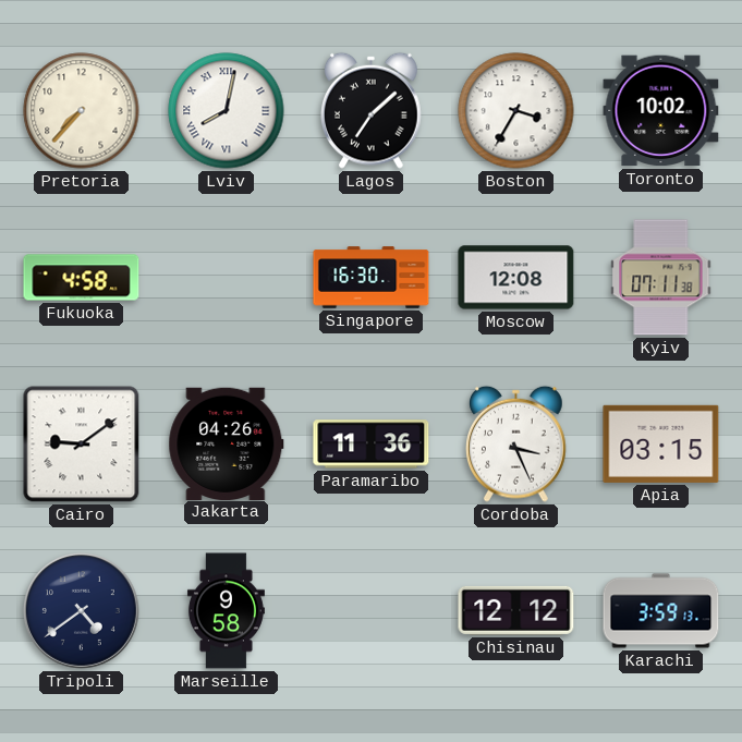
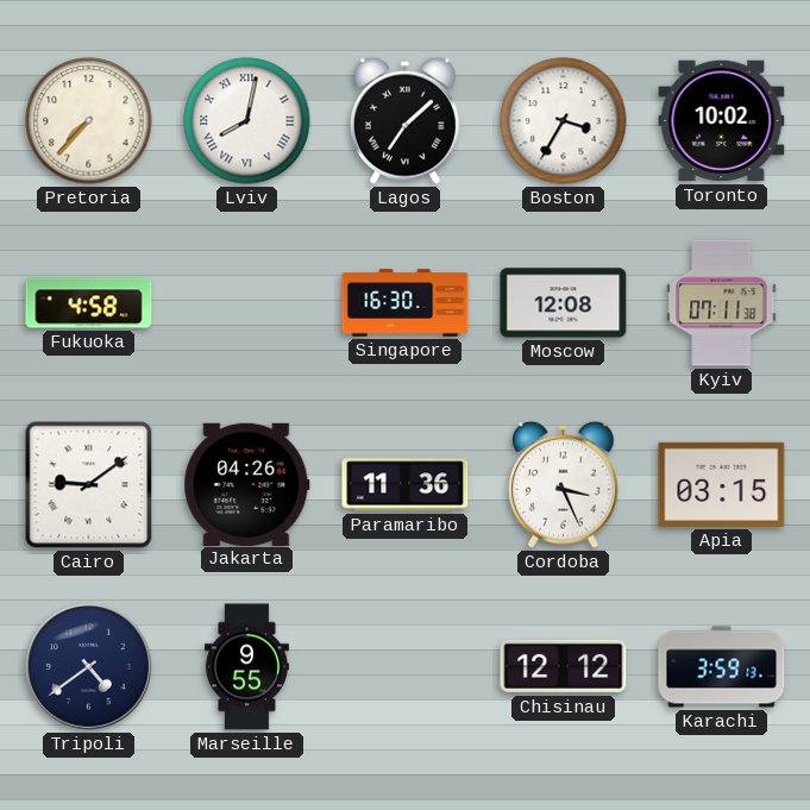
Marseille: 9:58 -> 9:55 (246, 667)
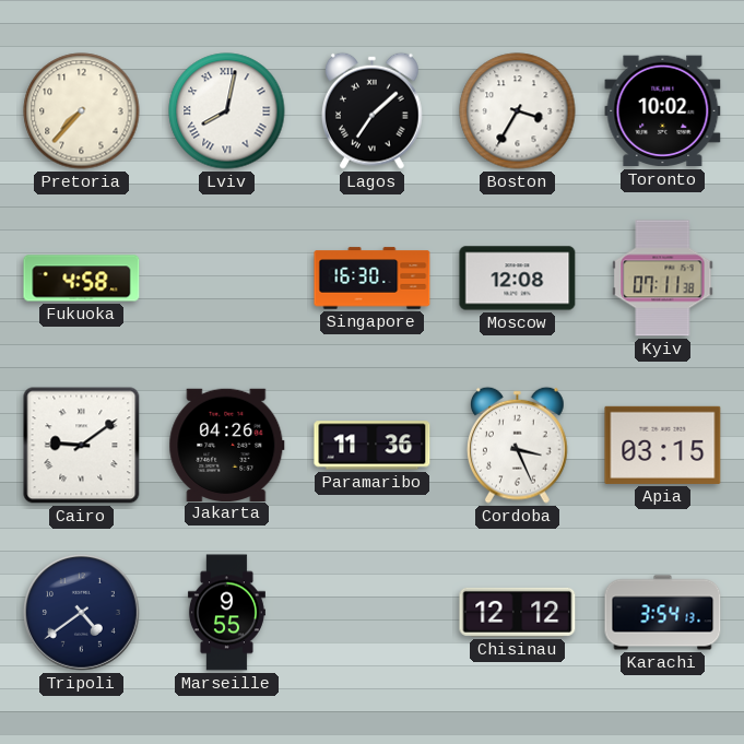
Karachi: 3:59 -> 3:54 (663, 613)
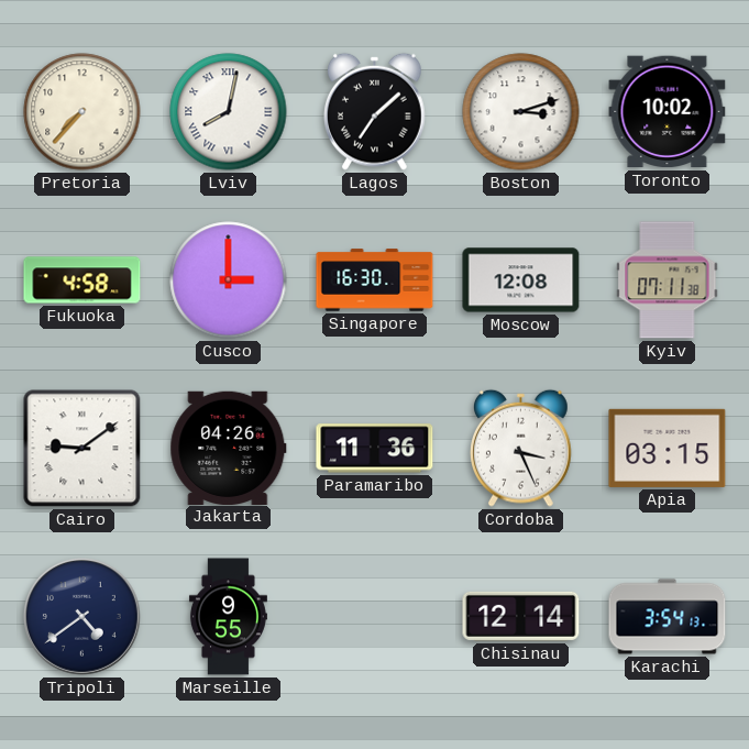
Boston: 3:35 -> 3:12 (521, 112)
Cusco: none -> 3:00 (229, 280)
Chisinau: 12:12 -> 12:14 (521, 616)
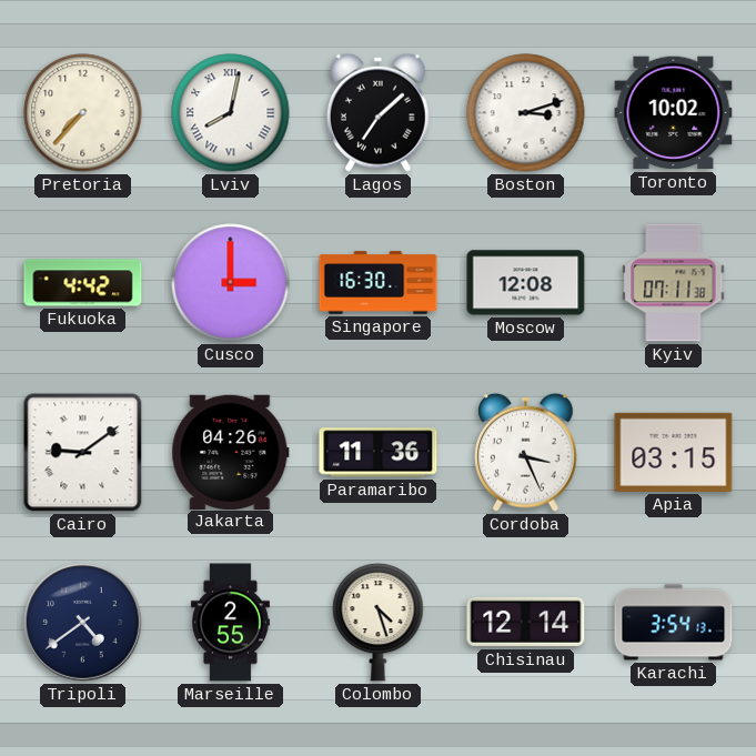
Fukuoka: 4:58 -> 4:42 (83, 283)
Marseille: 9:55 -> 2:55 (230, 623)
Colombo: none -> 4:27 (379, 622)
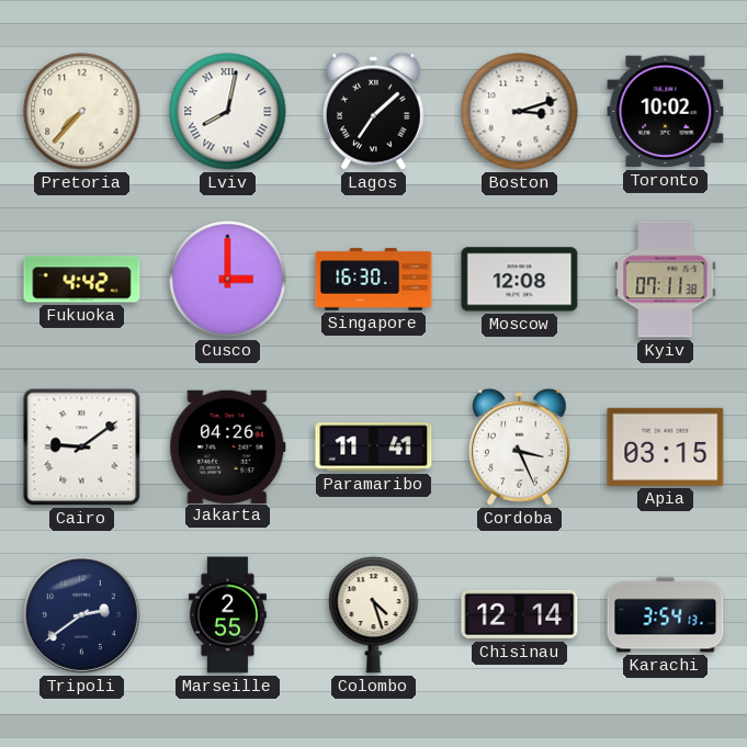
Paramaribo: 11:36 -> 11:41 (374, 448)
Tripoli: 4:39 -> 2:39 (81, 614)
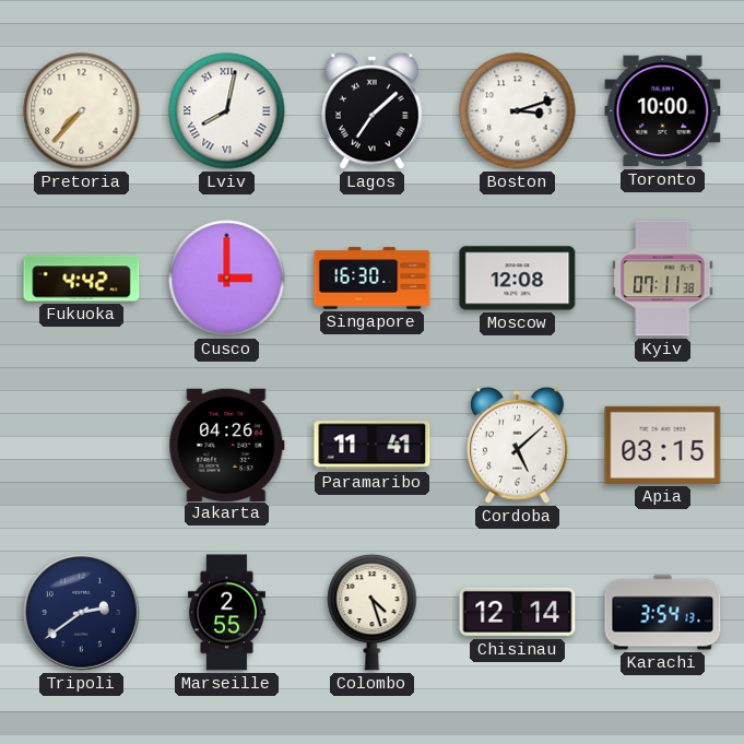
Toronto: 10:02 -> 10:00 (663, 111)
Cairo: 9:09 -> none (82, 448)
Cordoba: 3:26 -> 5:08 (518, 445)
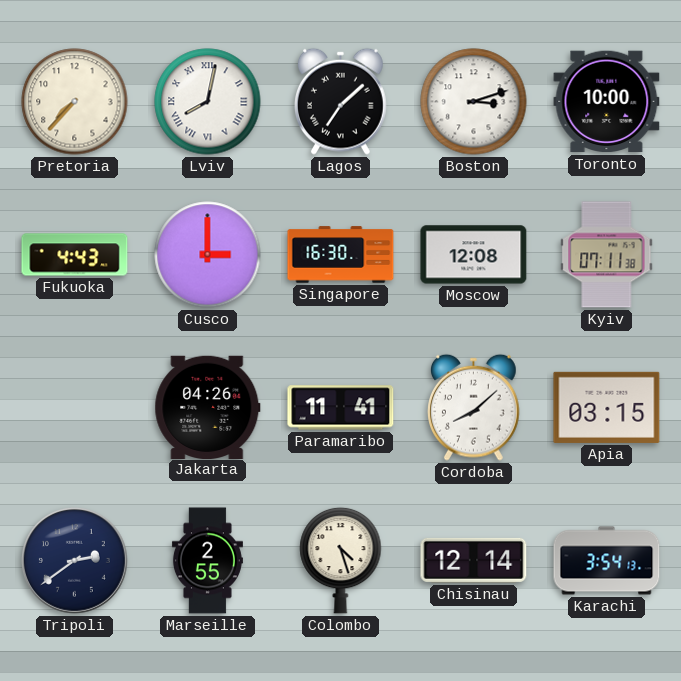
Fukuoka: 4:42 -> 4:43 (75, 255)
Cordoba: 5:08 -> 8:08 (474, 407)
